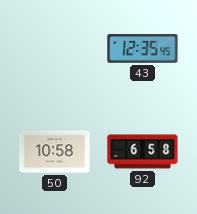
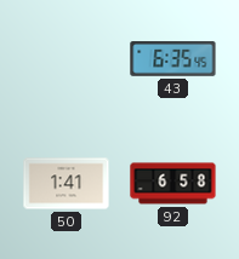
43: 12:35 -> 6:35 (173, 59)
50: 10:58 -> 1:41 (67, 184)
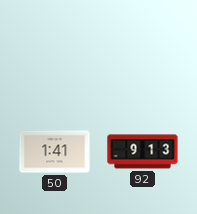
43: 6:35 -> none (173, 59)
92: 6:58 -> 9:13 (143, 152)
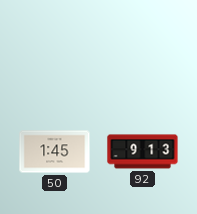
50: 1:41 -> 1:45 (55, 152)
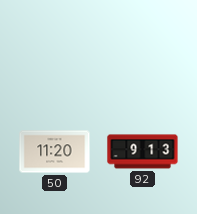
50: 1:45 -> 11:20 (55, 152)
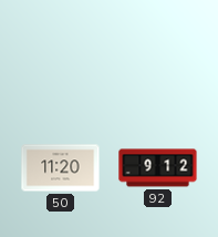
92: 9:13 -> 9:12 (158, 168)
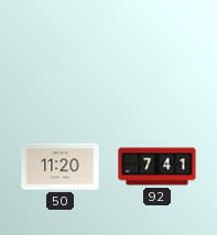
92: 9:12 -> 7:41 (158, 167)
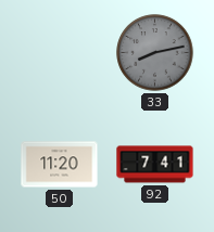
33: none -> 8:13 (155, 53)
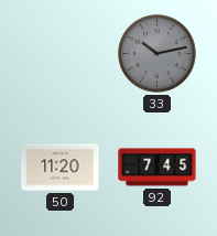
33: 8:13 -> 10:13 (158, 54)
92: 7:41 -> 7:45 (158, 168)
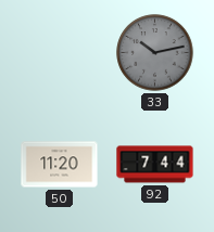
92: 7:45 -> 7:44 (155, 165)
